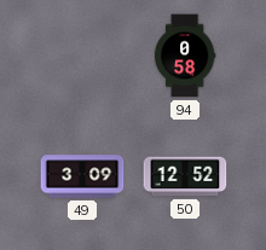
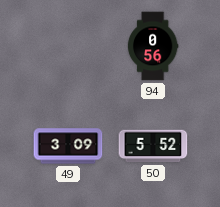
94: 0:58 -> 0:56 (153, 46)
50: 12:52 -> 5:52 (153, 146)
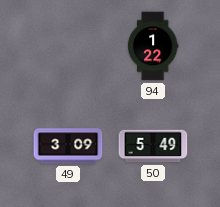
94: 0:56 -> 1:22 (153, 46)
50: 5:52 -> 5:49 (153, 146)
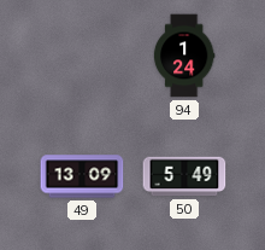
94: 1:22 -> 1:24 (184, 56)
49: 3:09 -> 13:09 (82, 176)
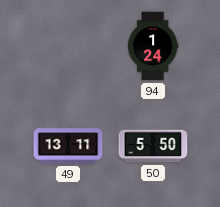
49: 13:09 -> 13:11 (68, 146)
50: 5:49 -> 5:50 (153, 146)
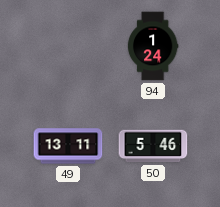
50: 5:50 -> 5:46 (153, 146)
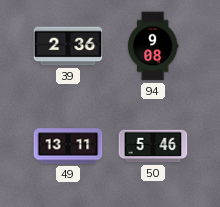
39: none -> 2:36 (68, 46)
94: 1:24 -> 9:08 (153, 46)
